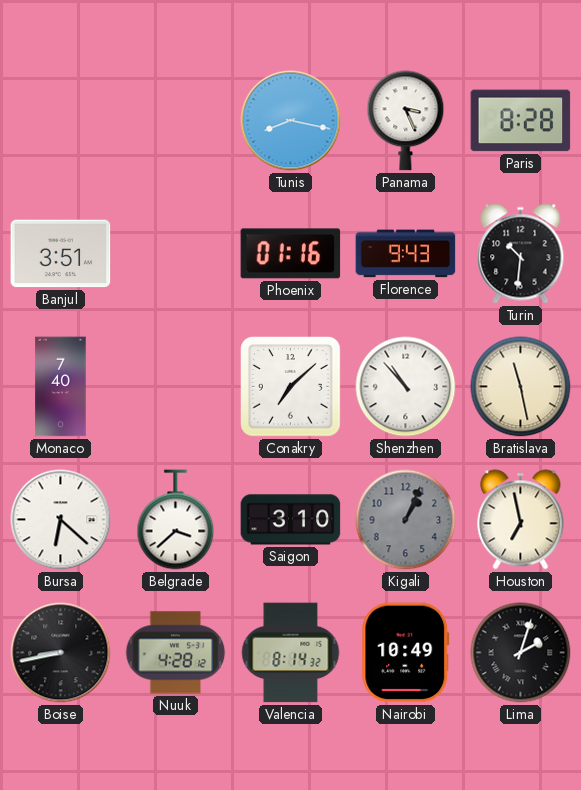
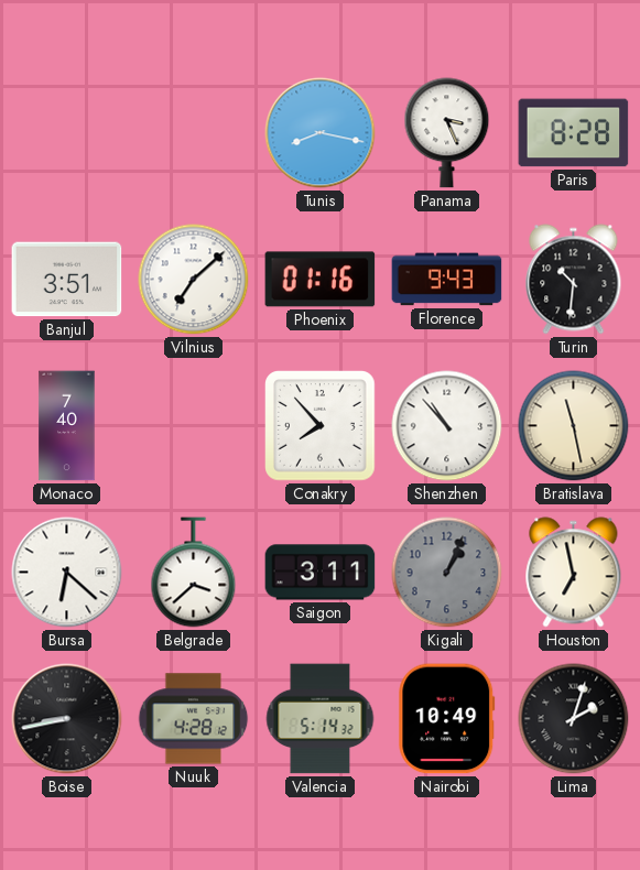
Vilnius: none -> 7:08 (194, 280)
Conakry: 7:08 -> 7:53 (321, 426)
Saigon: 3:10 -> 3:11 (321, 573)
Valencia: 8:14 -> 5:14 (321, 719)
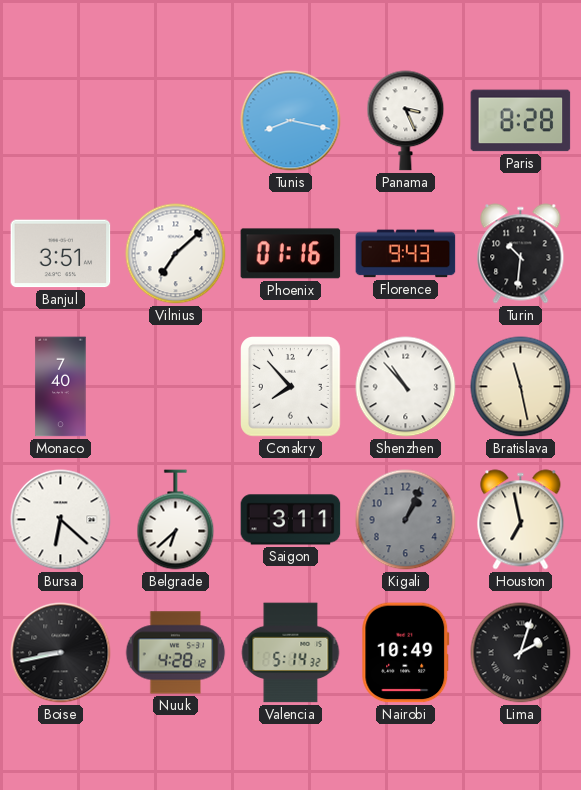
Belgrade: 3:38 -> 6:38 (176, 520)
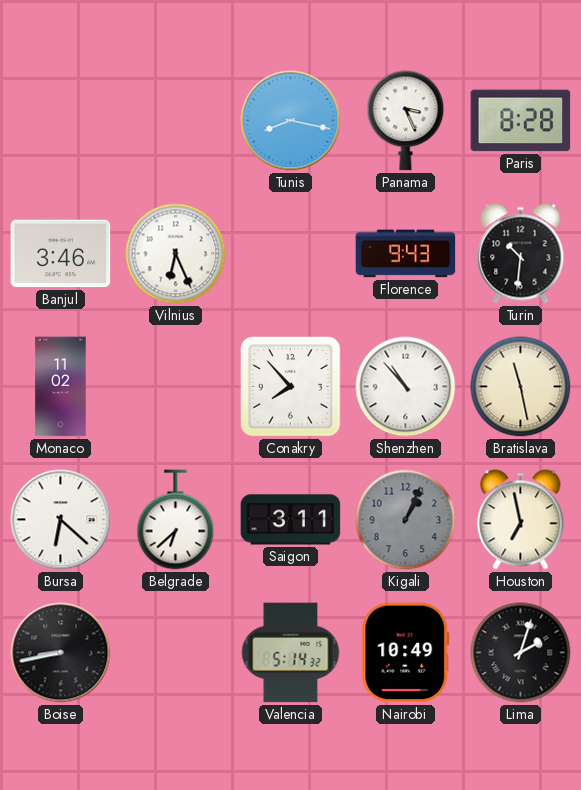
Banjul: 3:51 -> 3:46 (61, 254)
Vilnius: 7:08 -> 6:26 (176, 254)
Phoenix: 01:16 -> none (291, 254)
Monaco: 7:40 -> 11:02 (61, 387)
Nuuk: 4:28 -> none (176, 653)
